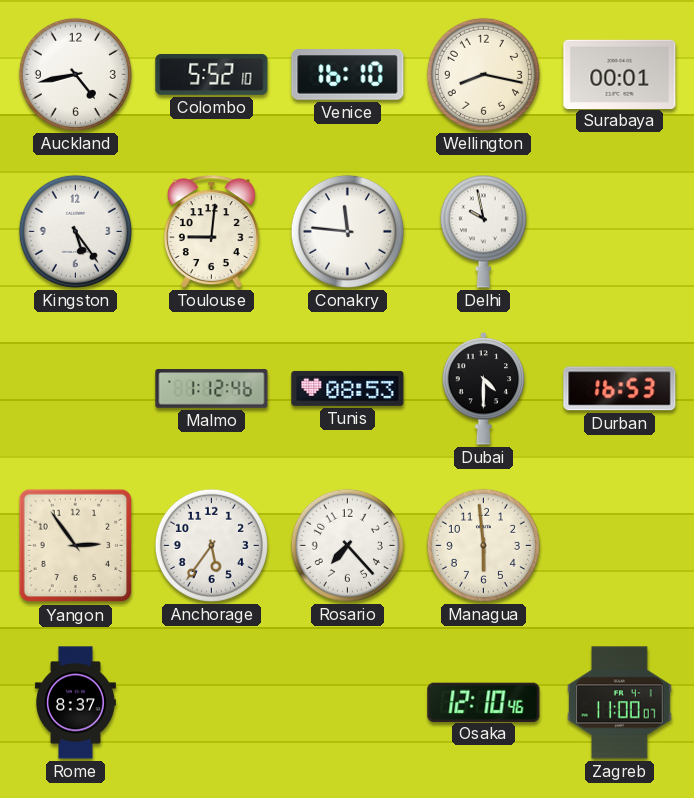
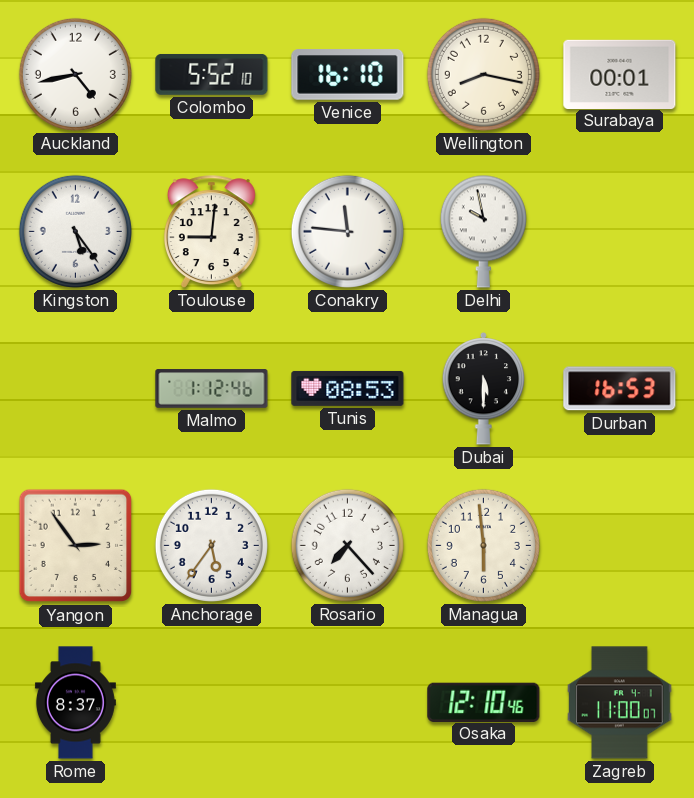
Dubai: 4:30 -> 5:30 (484, 389)
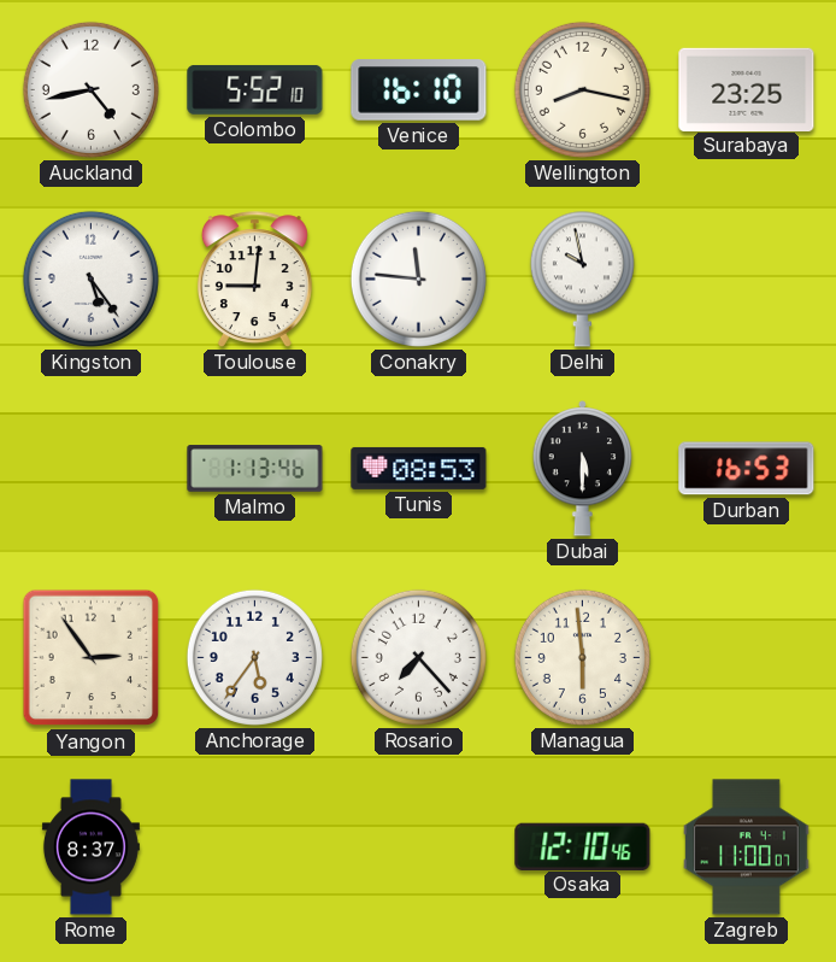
Surabaya: 00:01 -> 23:25 (747, 89)
Malmo: 1:12 -> 1:13 (255, 469)
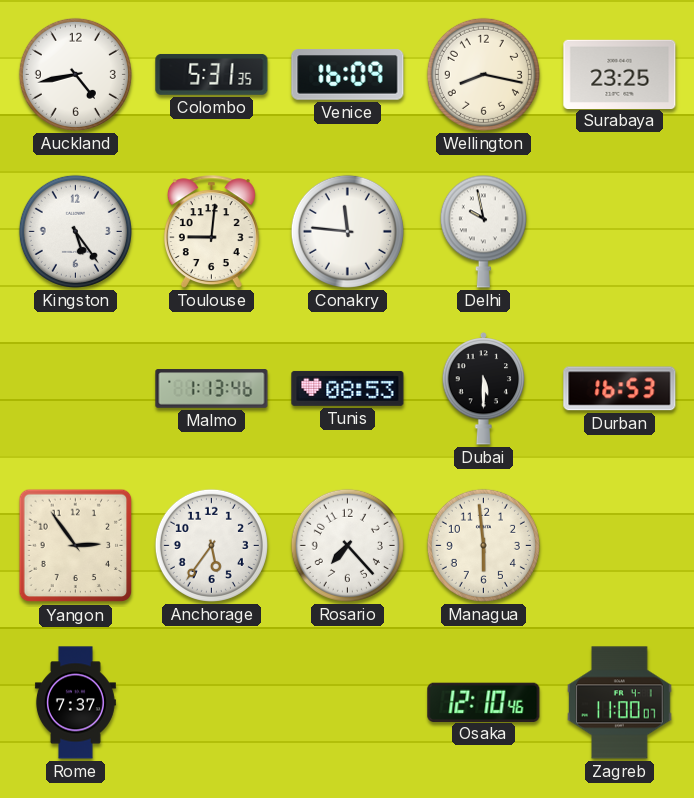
Colombo: 5:52 -> 5:31 (212, 74)
Venice: 16:10 -> 16:09 (348, 75)
Rome: 8:37 -> 7:37 (75, 703)
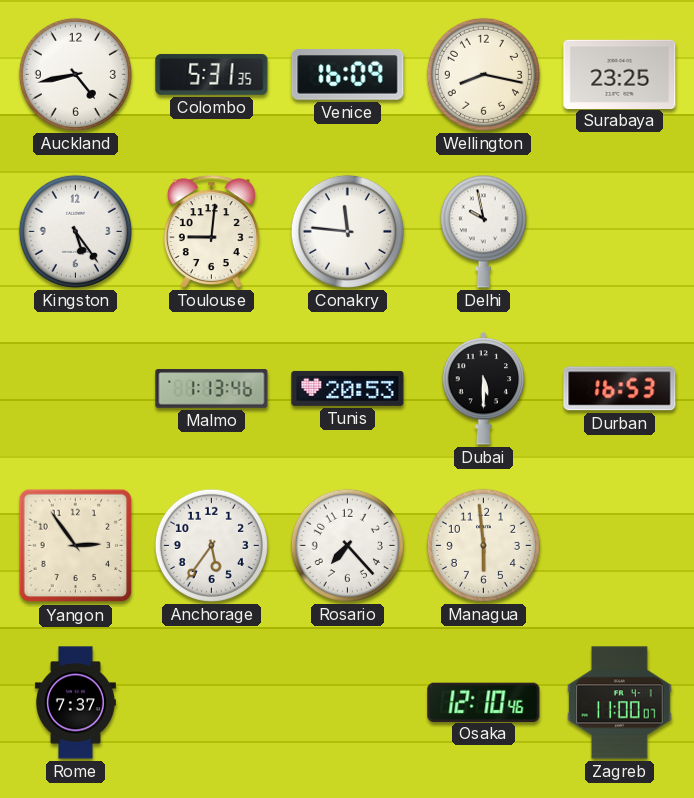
Tunis: 08:53 -> 20:53 (348, 388)
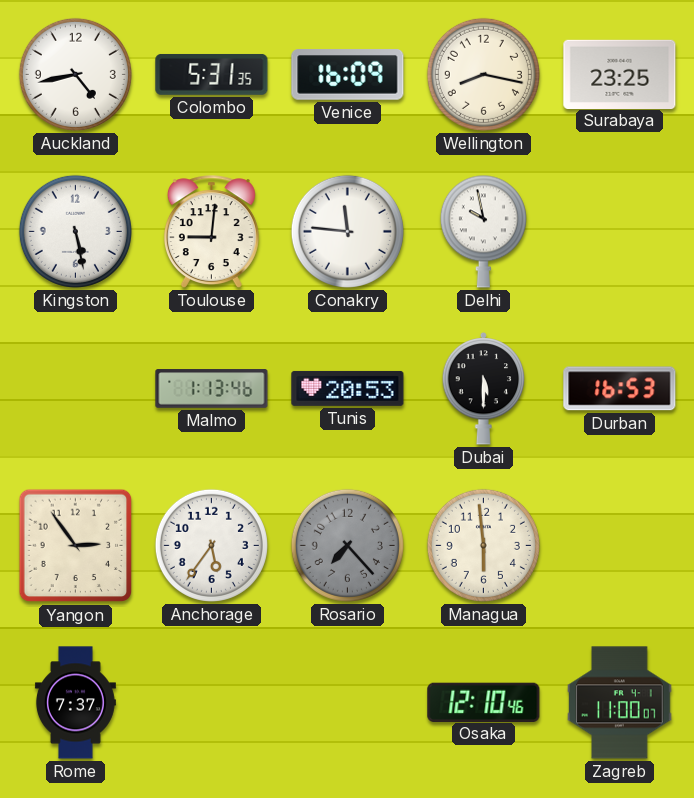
Kingston: 5:24 -> 5:28 (75, 231)
Rosario dial: white -> grey (347, 545)
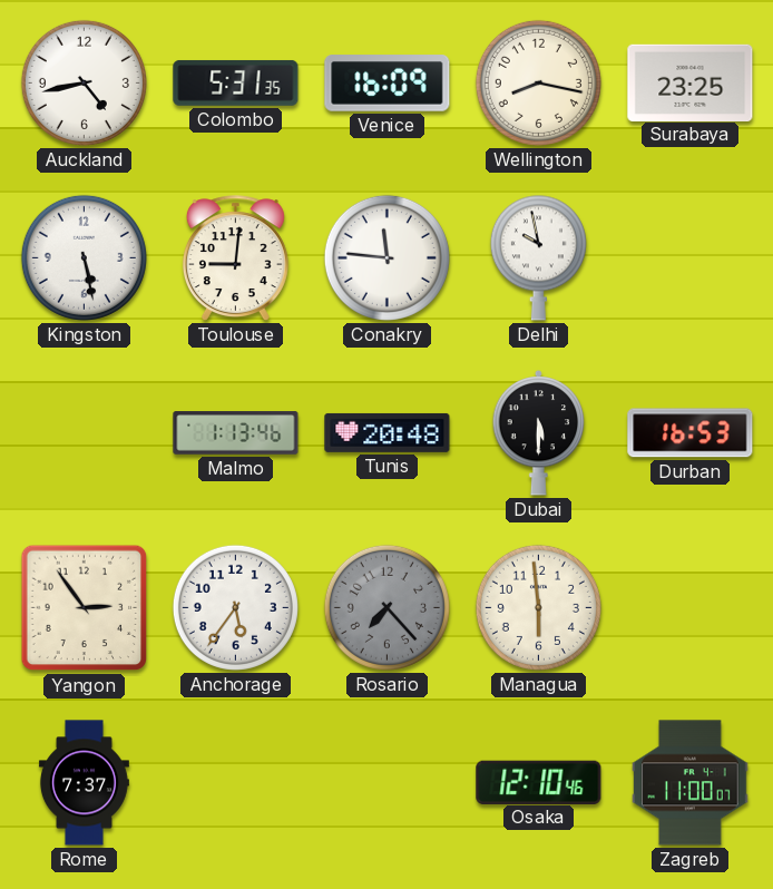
Tunis: 20:53 -> 20:48 (388, 432)
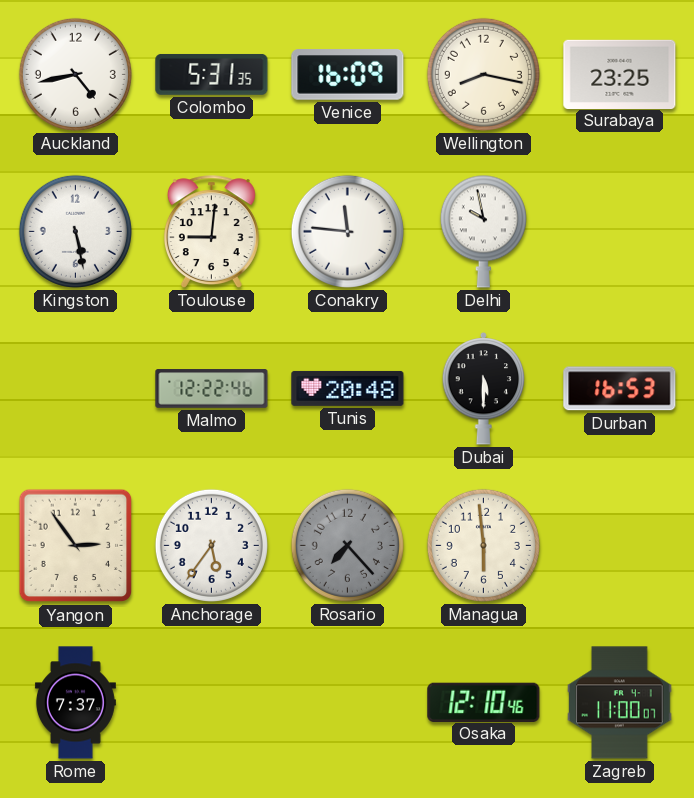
Malmo: 1:13 -> 12:22 (212, 389)
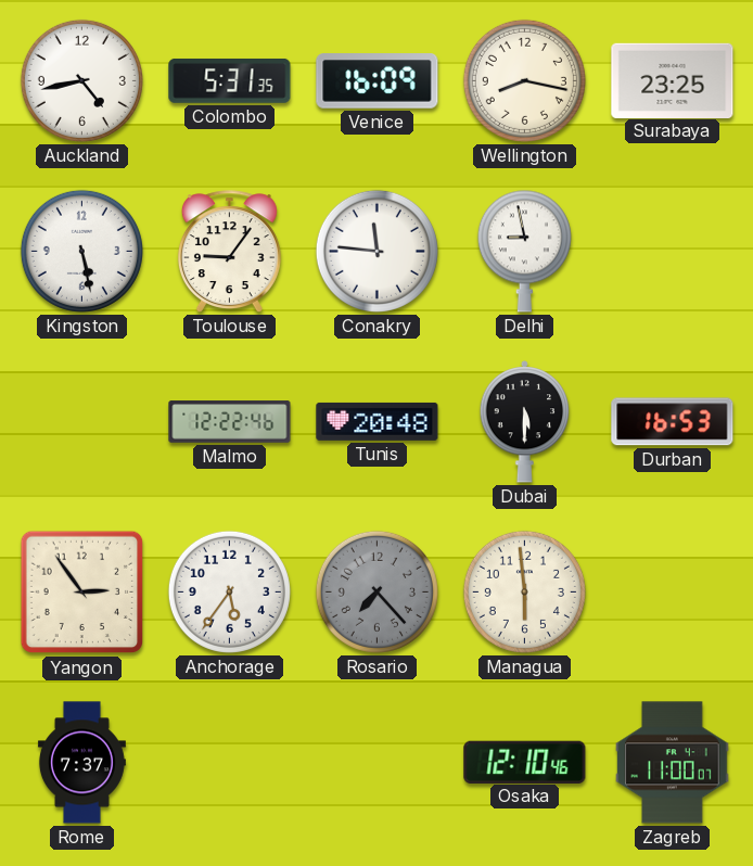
Toulouse: 9:01 -> 9:06 (229, 252)
Delhi: 9:58 -> 8:58 (524, 251)
